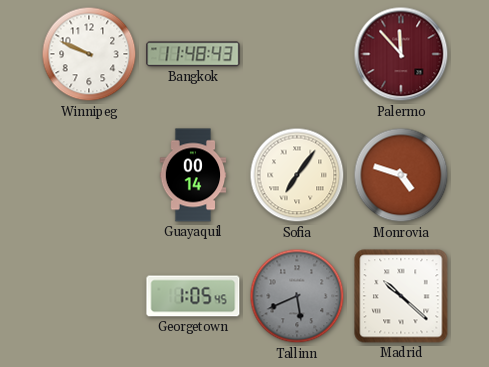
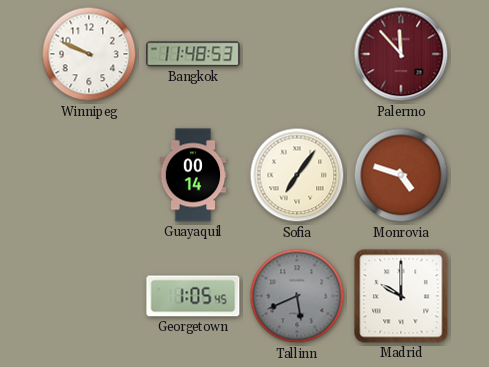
Bangkok: 11:48:43 -> 11:48:53 (193, 54)
Madrid: 10:22 -> 10:00 (401, 296)
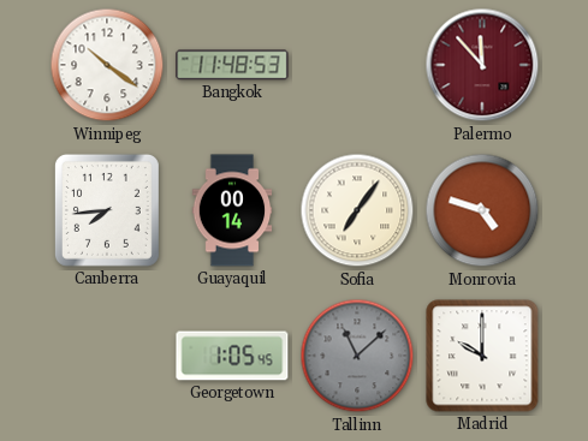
Winnipeg: 9:49 -> 10:21 (107, 65)
Canberra: none -> 7:44 (107, 210)
Tallinn: 5:41 -> 11:08 (357, 356)
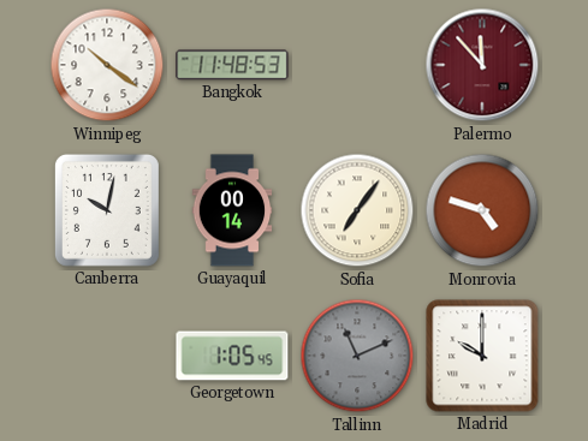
Canberra: 7:44 -> 10:02 (107, 210)
Tallinn: 11:08 -> 11:11 (357, 356)
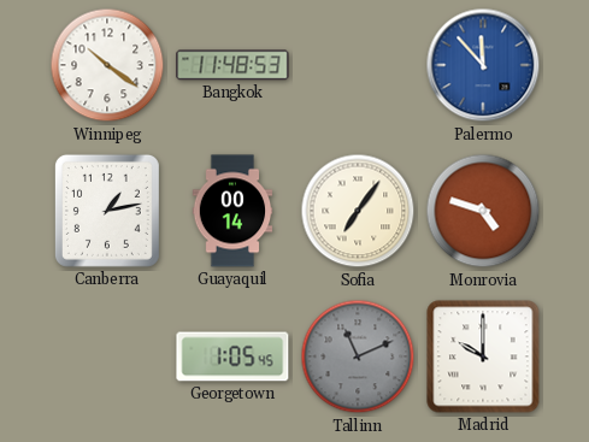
Palermo dial: burgundy -> blue (483, 65)
Canberra: 10:02 -> 1:13 (107, 211)
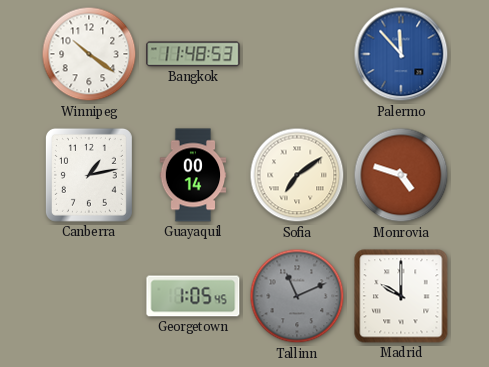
Sofia: 7:06 -> 7:09 (297, 175)
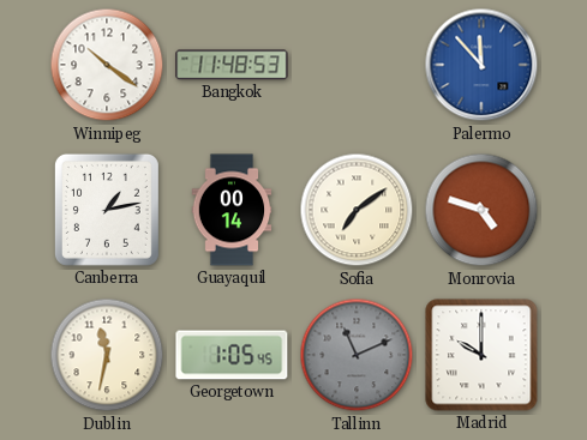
Dublin: none -> 11:32 (107, 355)
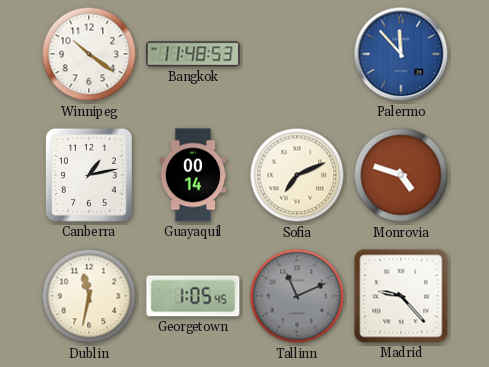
Sofia: 7:09 -> 7:11 (297, 175)
Madrid: 10:00 -> 9:23 (401, 296)
